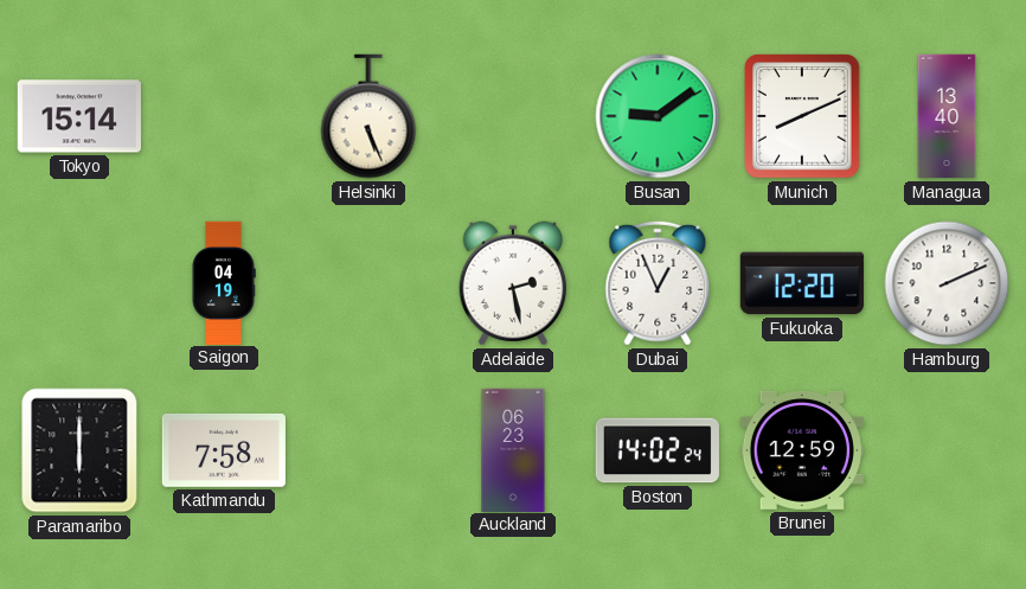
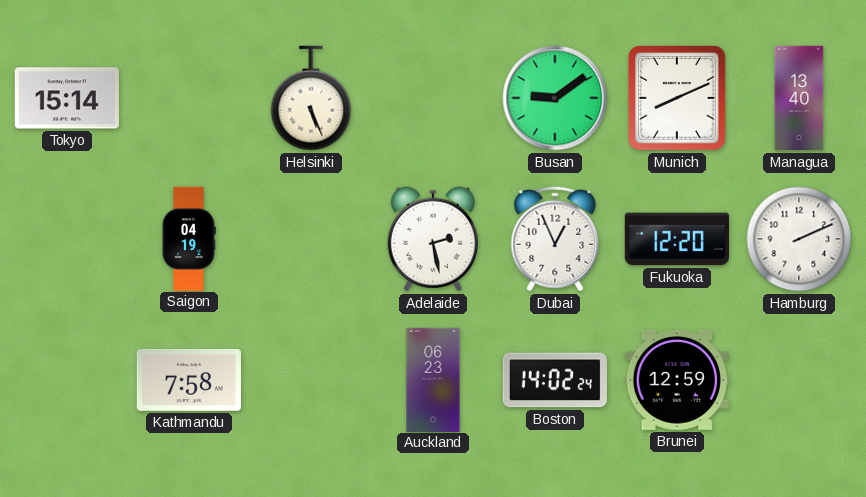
Paramaribo: 6:00 -> none (79, 450)
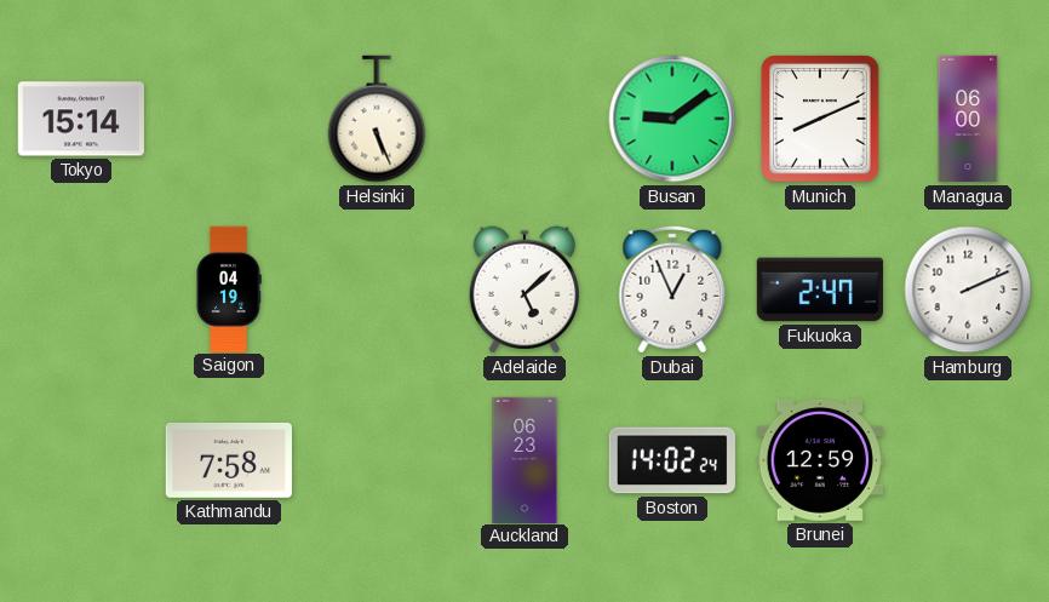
Managua: 13:40 -> 06:00 (968, 119)
Adelaide: 2:28 -> 5:08 (523, 289)
Fukuoka: 12:20 -> 2:47 (820, 289)
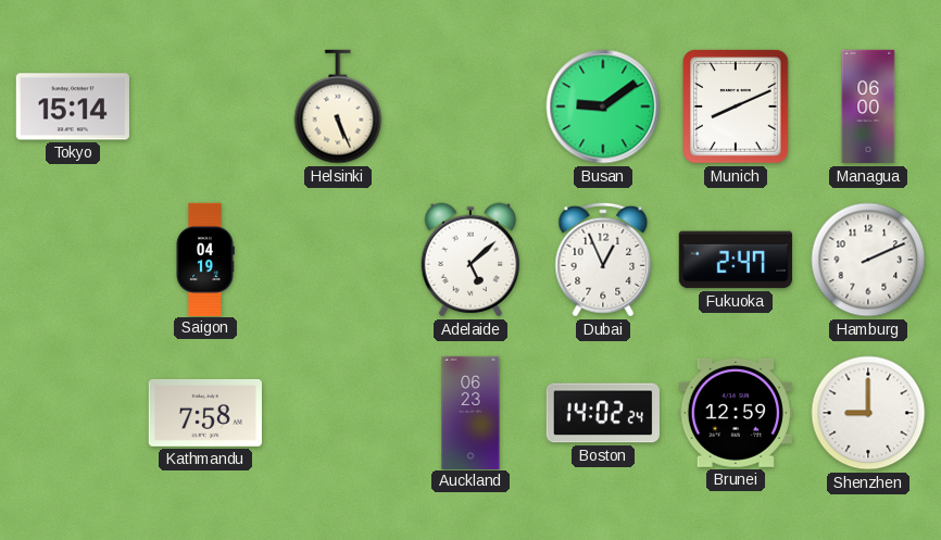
Shenzhen: none -> 9:00 (868, 413)
